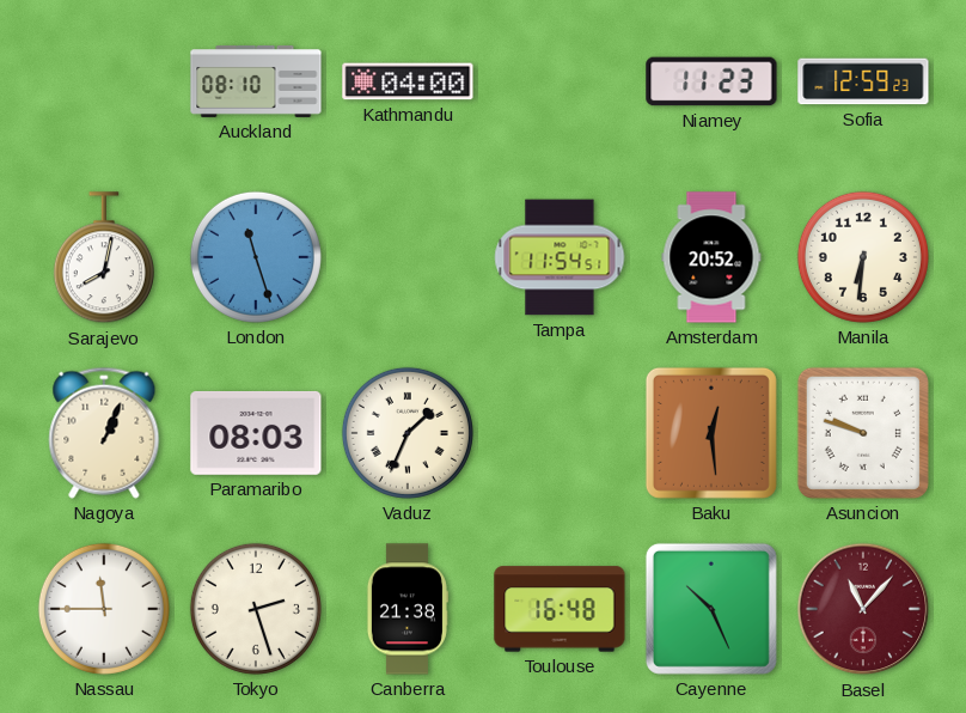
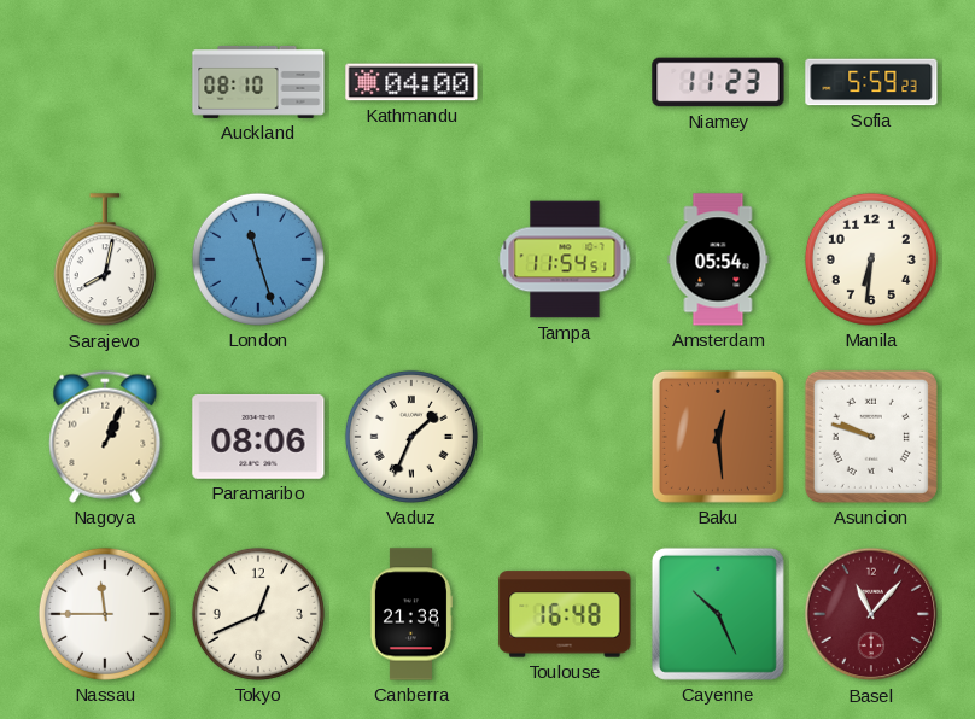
Sofia: 12:59 -> 5:59 (871, 82)
Amsterdam: 20:52 -> 05:54 (718, 259)
Paramaribo: 08:03 -> 08:06 (258, 437)
Tokyo: 2:27 -> 12:41 (258, 614)
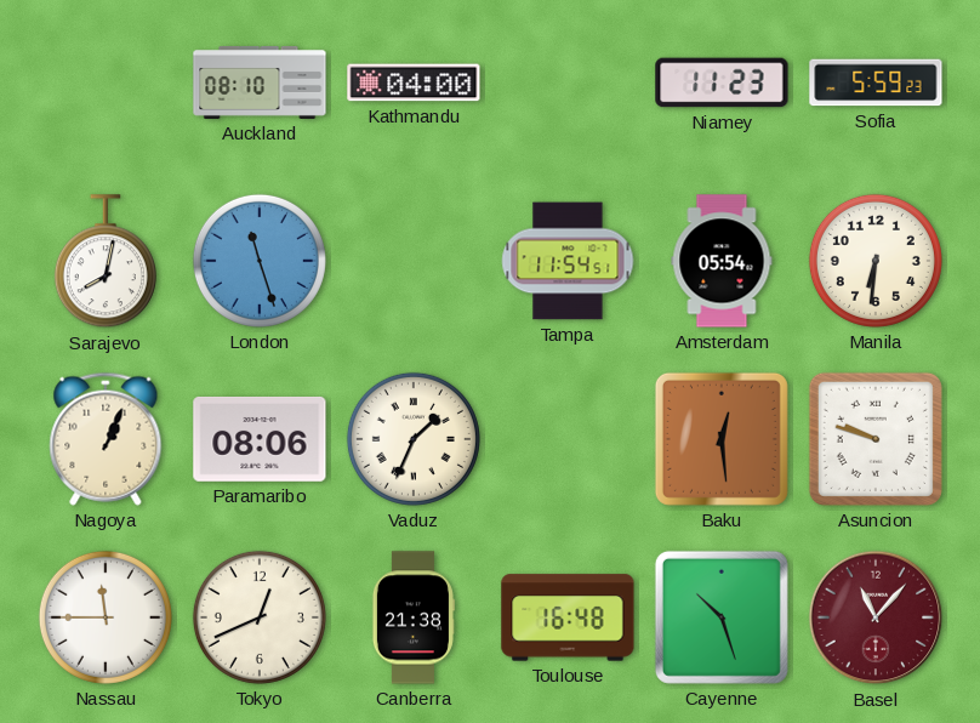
Cayenne: 10:26 -> 10:27 (722, 617)
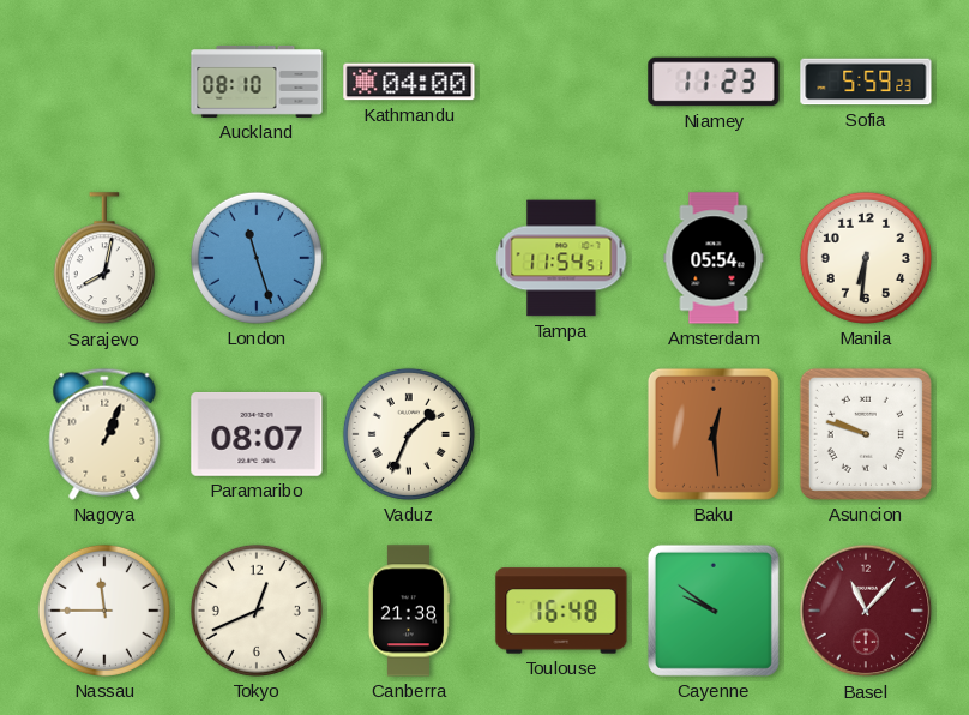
Paramaribo: 08:06 -> 08:07 (257, 434)
Cayenne: 10:27 -> 9:51 (714, 611)
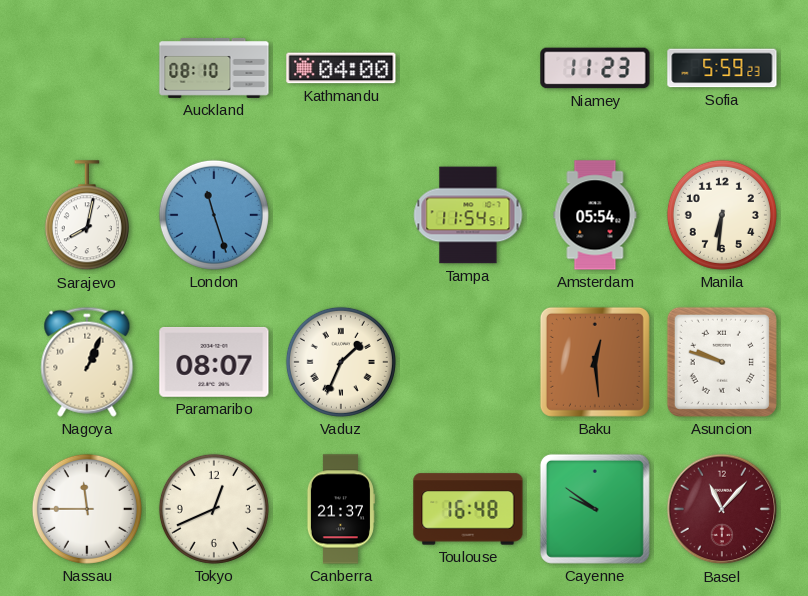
Canberra: 21:38 -> 21:37 (340, 509)
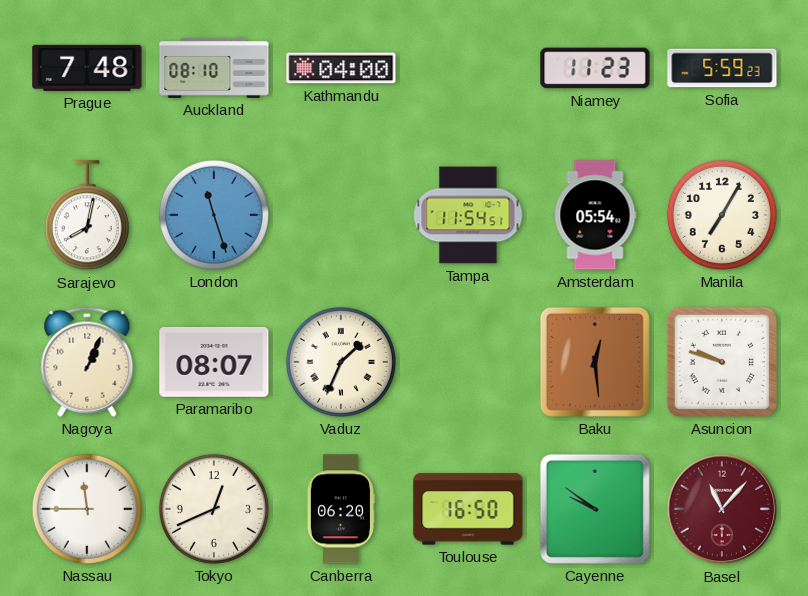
Prague: none -> 7:48 (87, 68)
Manila: 6:31 -> 7:05 (722, 215)
Canberra: 21:37 -> 06:20 (340, 509)
Toulouse: 16:48 -> 16:50 (468, 509)
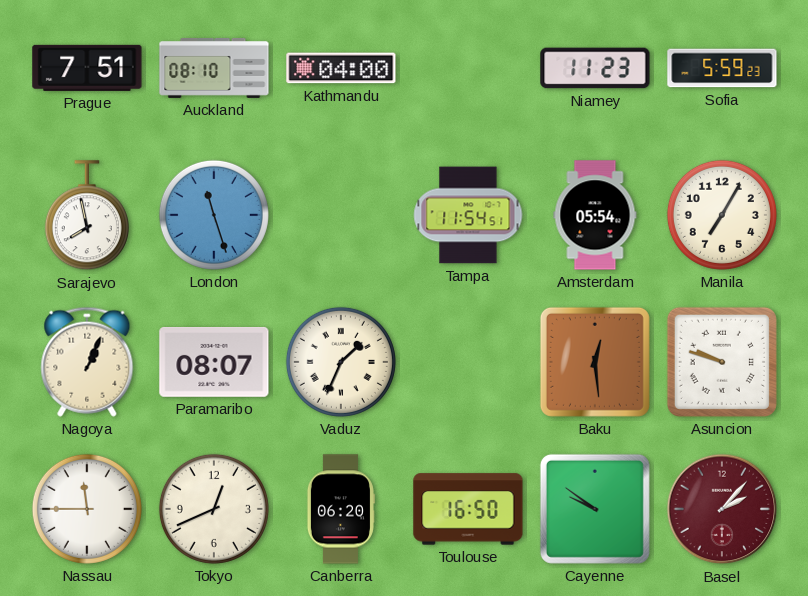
Prague: 7:48 -> 7:51 (87, 68)
Sarajevo: 8:02 -> 7:58 (87, 216)
Basel: 11:07 -> 2:07 (722, 509)
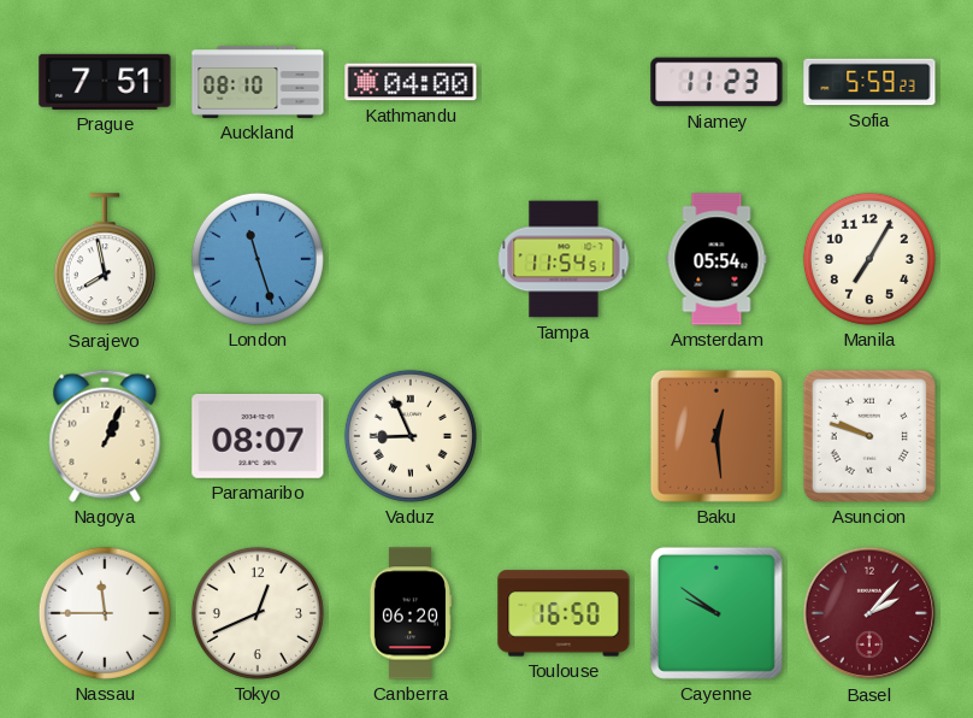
Vaduz: 1:34 -> 8:56 (411, 436)
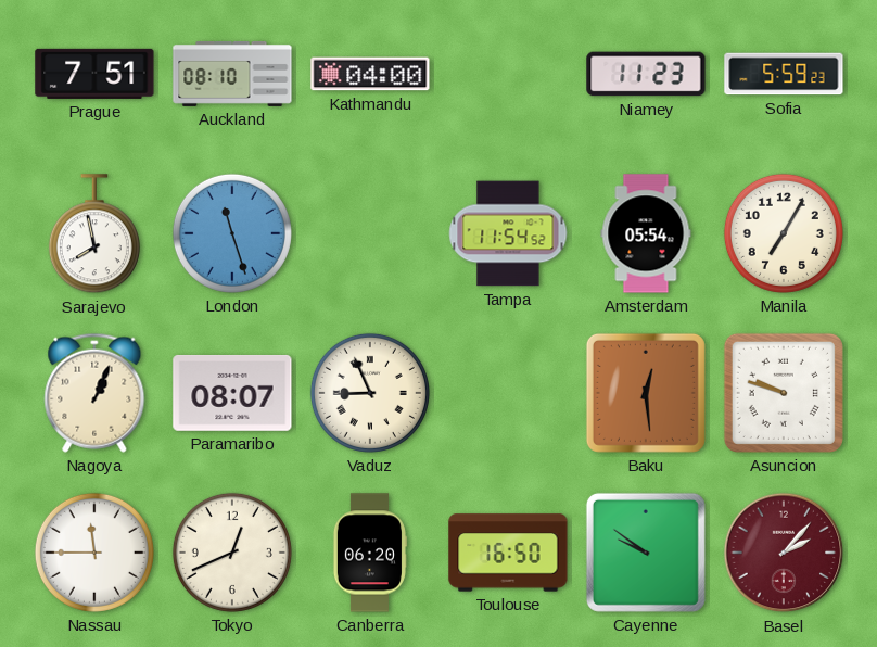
Tampa: 11:54:51 -> 11:54:52 (508, 233)
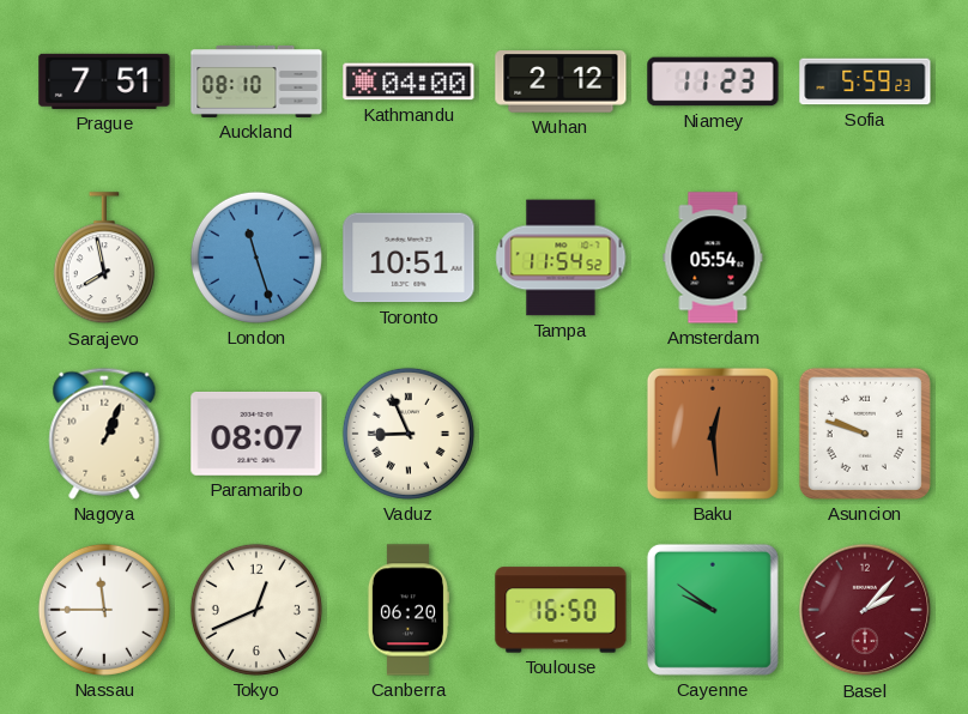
Wuhan: none -> 2:12 (561, 81)
Toronto: none -> 10:51 (409, 258)
Manila: 7:05 -> none (784, 233)
